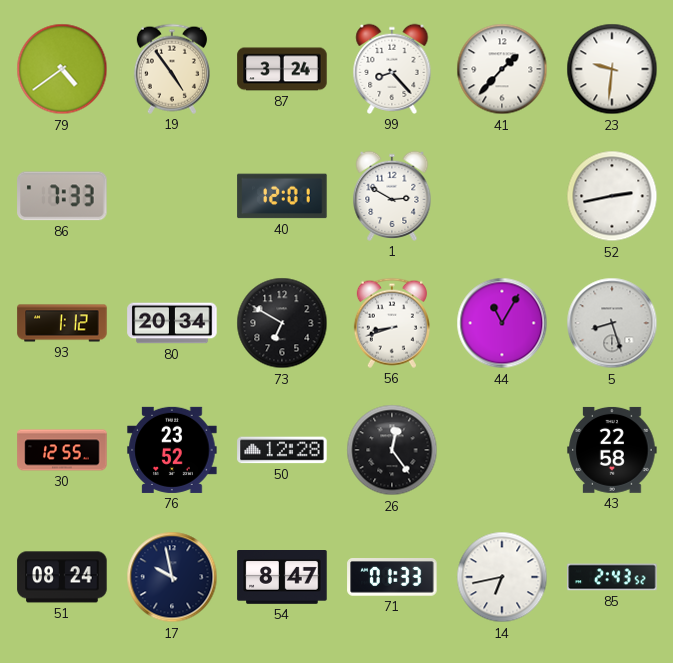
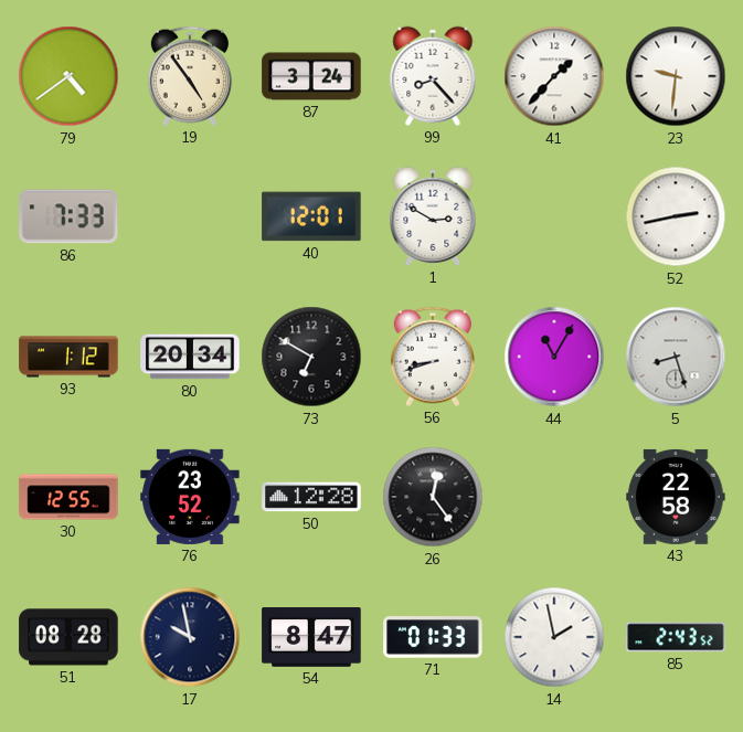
51: 08:24 -> 08:28 (68, 637)
14: 6:43 -> 1:58 (554, 637)
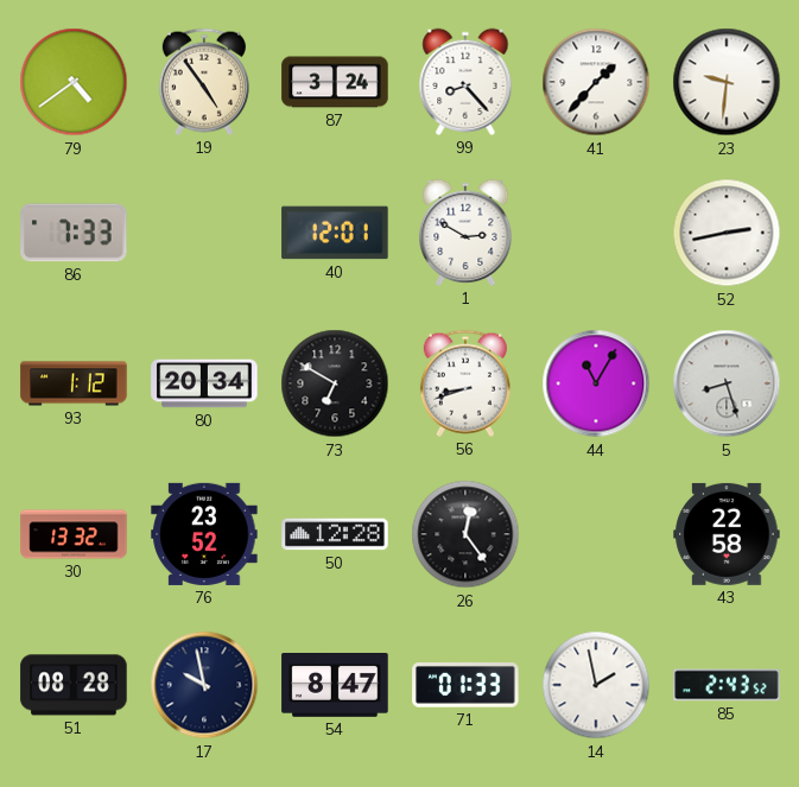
30: 12:55 -> 13:32 (74, 534)
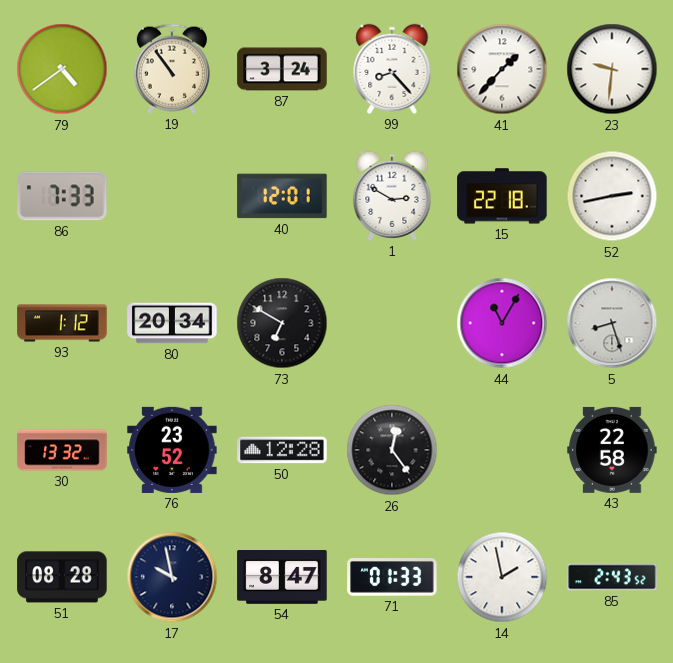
19: 4:54 -> 10:54 (172, 69)
15: none -> 22:18 (502, 196)
56: 8:42 -> none (465, 383)
